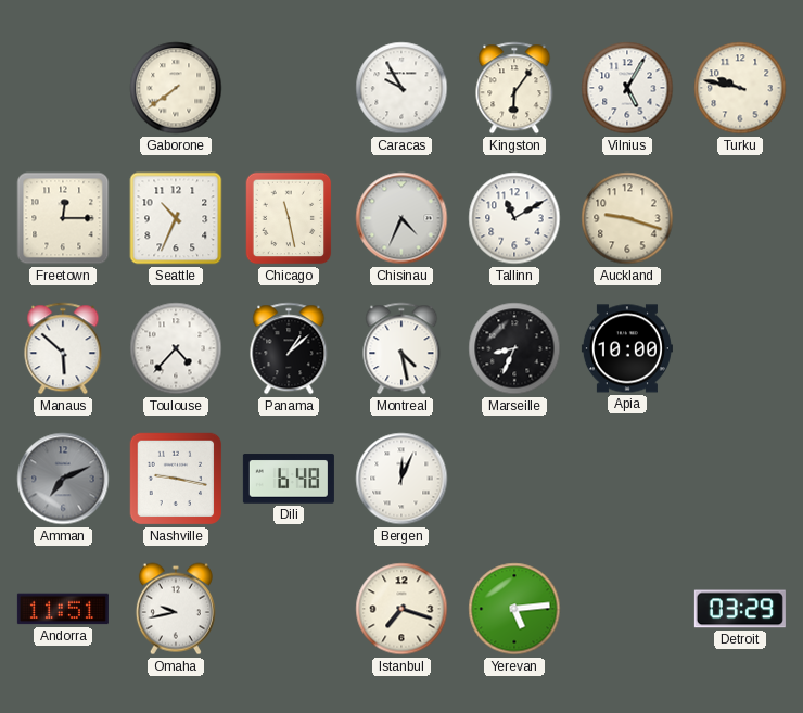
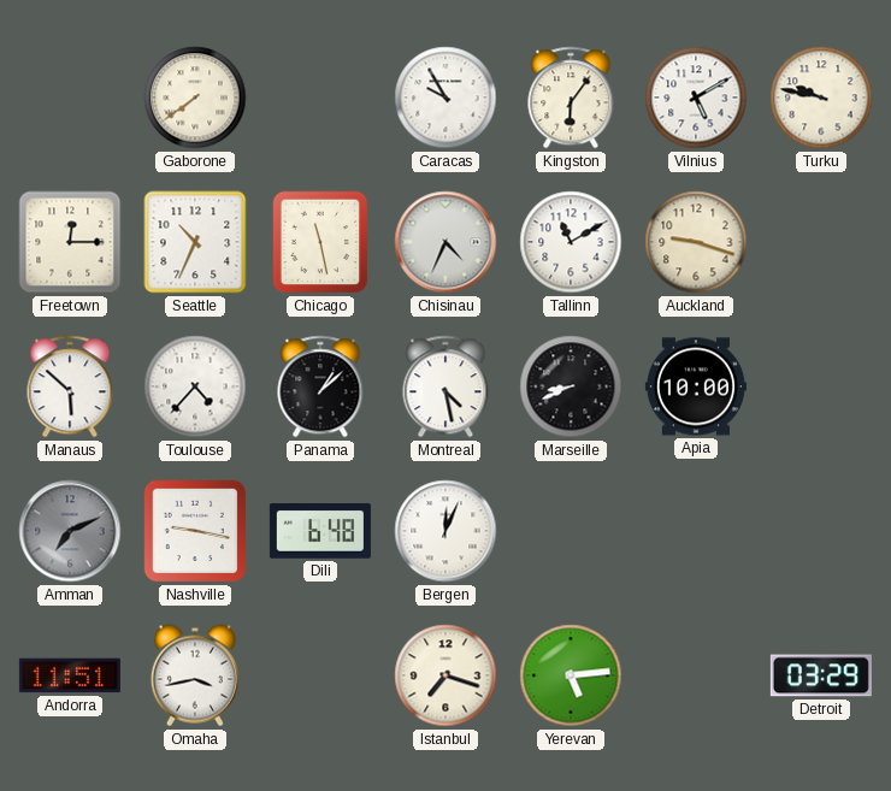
Vilnius: 5:05 -> 5:10 (696, 98)
Marseille: 8:34 -> 8:41 (571, 386)
Omaha: 9:43 -> 3:43 (195, 675)
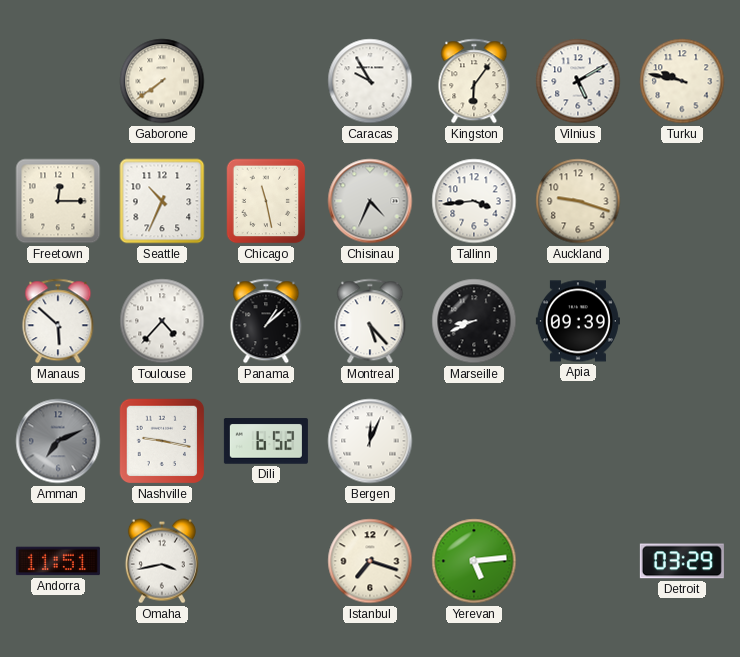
Tallinn: 11:10 -> 3:44 (474, 201)
Montreal: 4:28 -> 5:23 (370, 321)
Apia: 10:00 -> 09:39 (578, 321)
Dili: 6:48 -> 6:52 (266, 441)
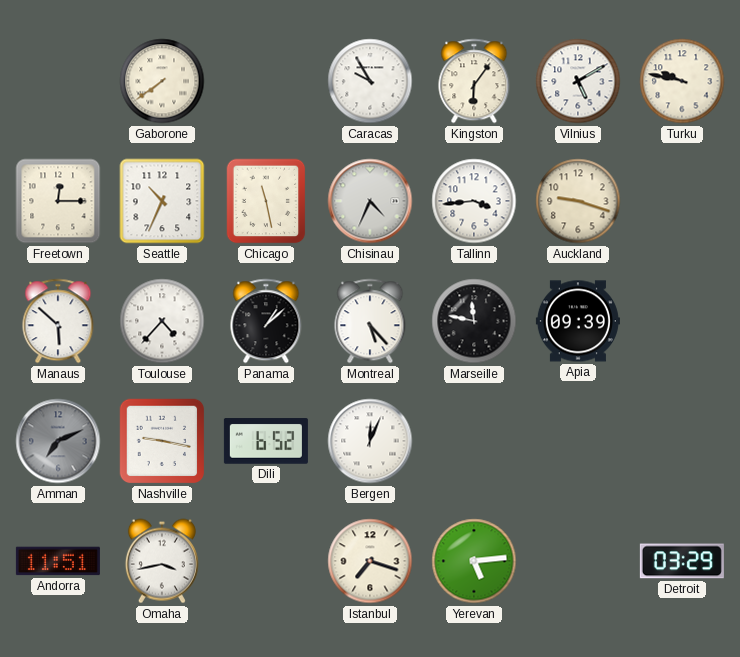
Marseille: 8:41 -> 11:47 (474, 321)
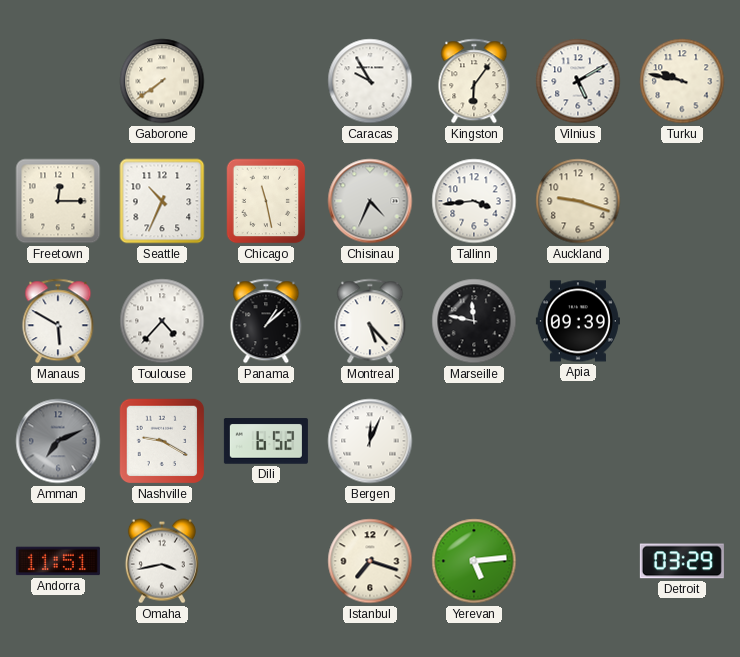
Manaus: 5:52 -> 5:50 (58, 321)
Nashville: 9:17 -> 9:20 (162, 441)
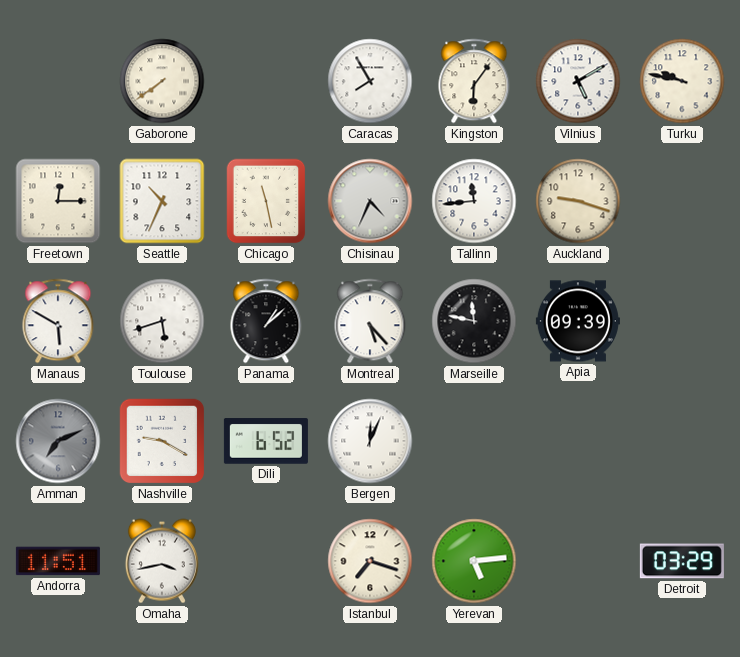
Caracas: 9:55 -> 7:55 (370, 81)
Tallinn: 3:44 -> 11:44 (474, 201)
Toulouse: 4:37 -> 5:42 (162, 321)
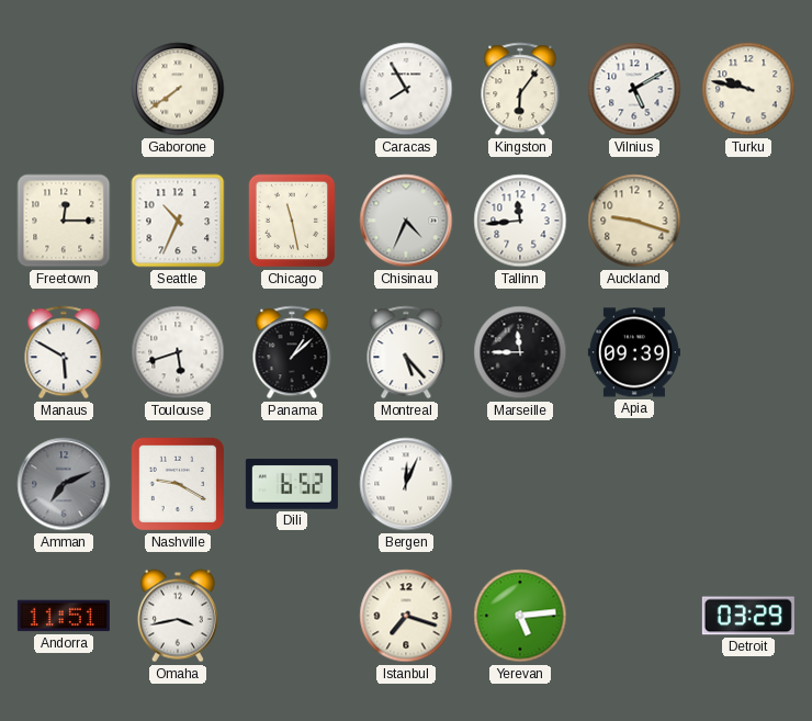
Marseille: 11:47 -> 11:45 (520, 352)
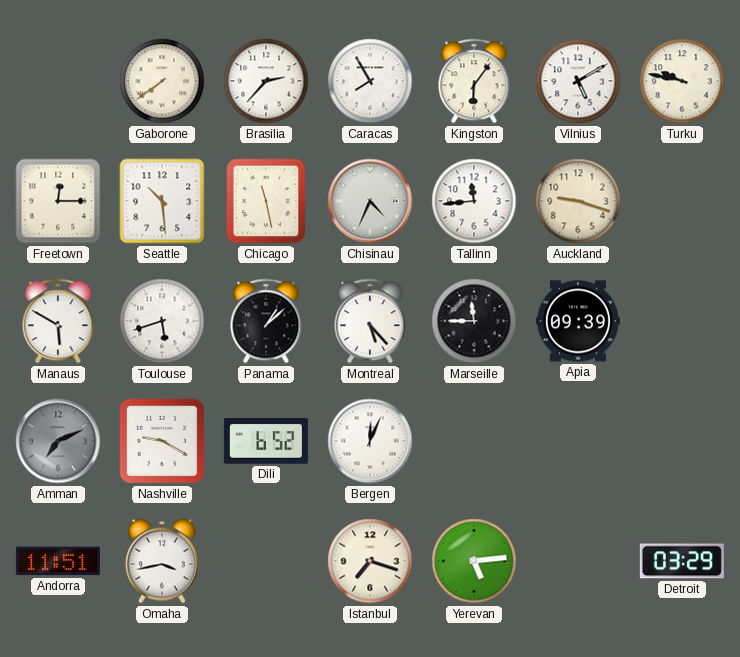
Brasilia: none -> 2:37 (266, 81)
Seattle: 10:34 -> 10:29 (162, 201)
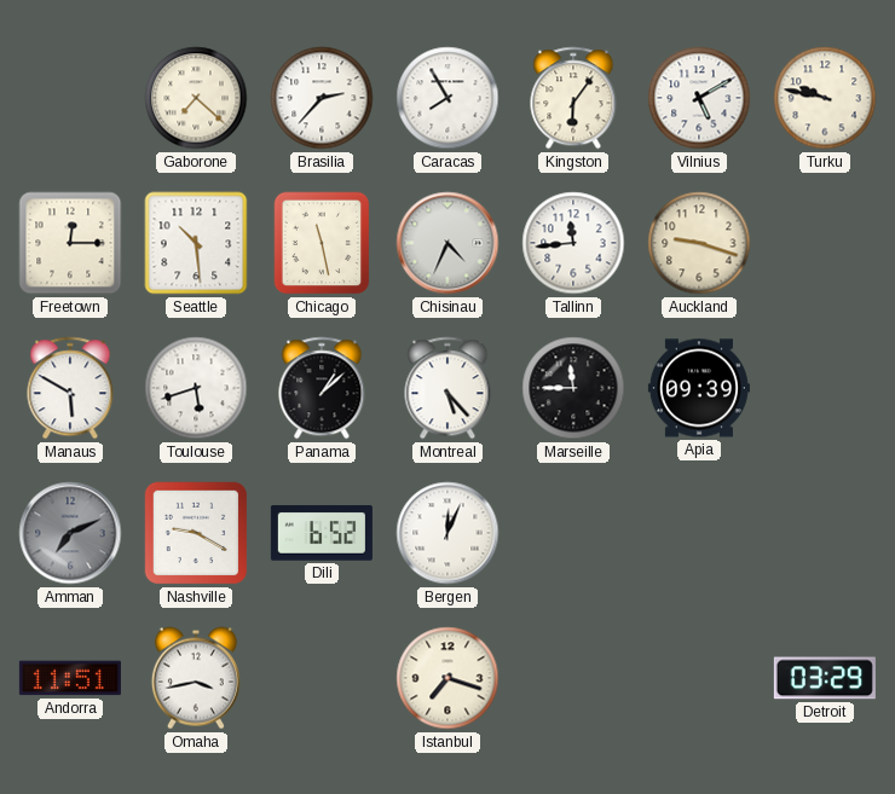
Gaborone: 7:39 -> 7:22 (196, 98)
Yerevan: 5:14 -> none (474, 561)
